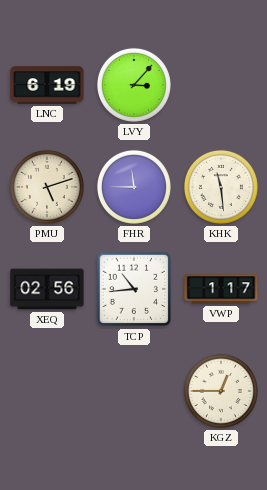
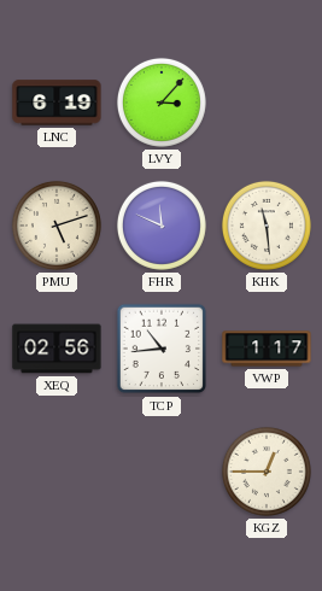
FHR: 11:45 -> 11:49 (162, 226)
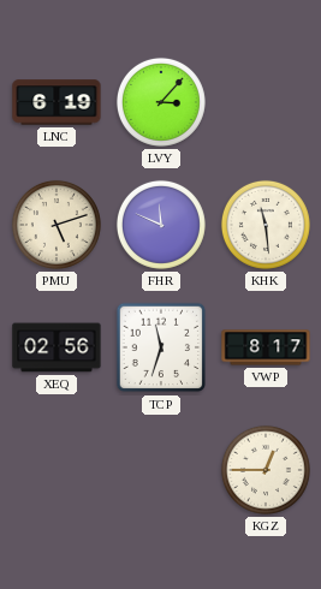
TCP: 10:44 -> 11:33 (161, 347)
VWP: 1:17 -> 8:17 (266, 347)
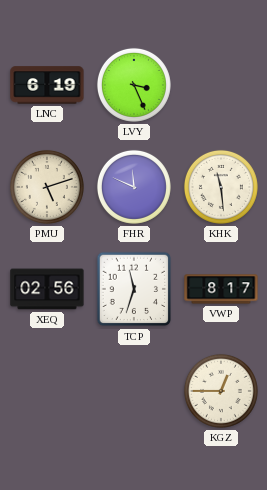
LVY: 3:07 -> 3:26 (134, 85)
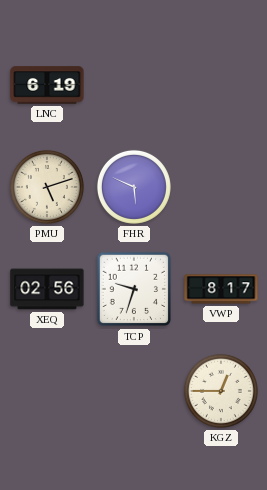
LVY: 3:26 -> none (134, 85)
FHR: 11:49 -> 5:49 (134, 187)
KHK: 11:29 -> none (221, 187)
TCP: 11:33 -> 9:33 (134, 289)
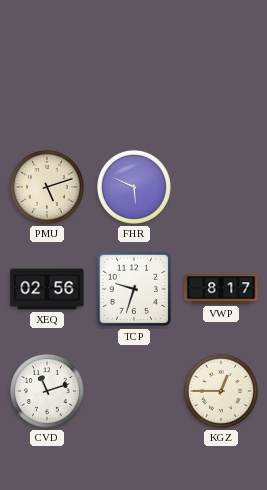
LNC: 6:19 -> none (47, 85)
CVD: none -> 11:12 (47, 391)
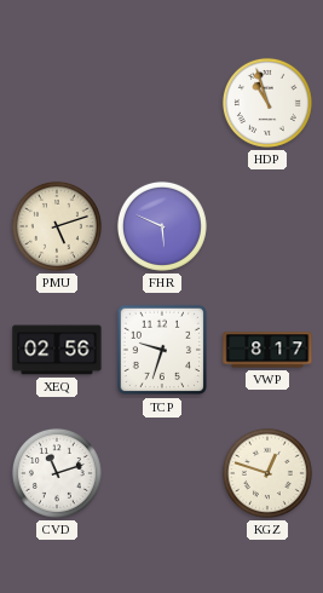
HDP: none -> 10:57 (267, 103)
KGZ: 12:45 -> 12:48 (267, 473)
